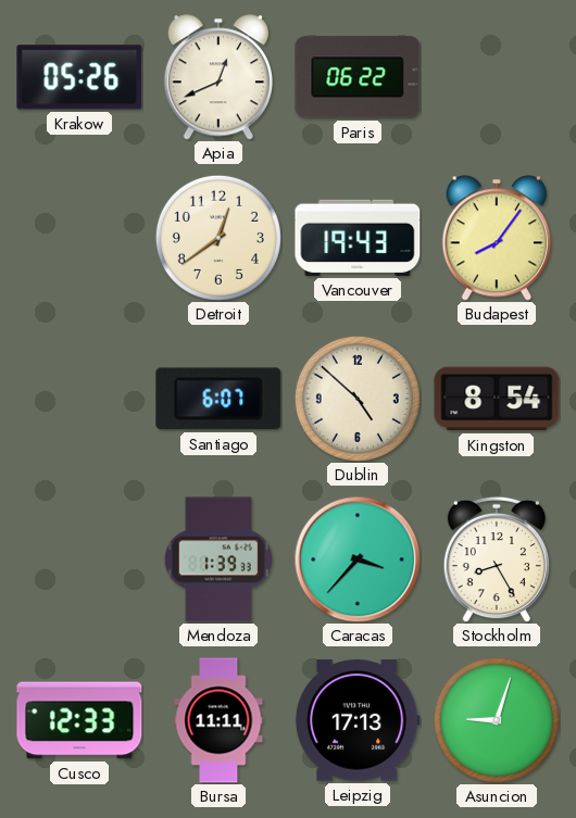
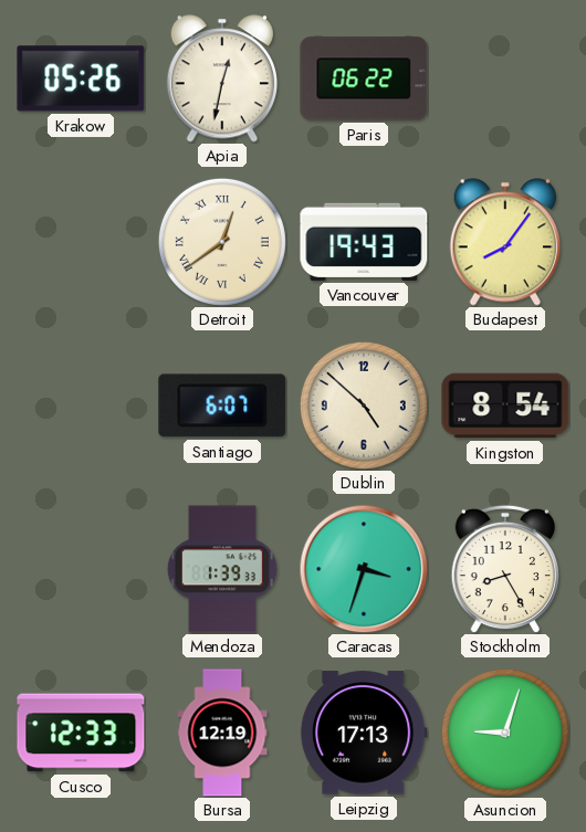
Apia: 12:41 -> 12:32 (221, 78)
Detroit numerals: Arabic -> Roman (222, 242)
Caracas: 3:37 -> 3:33 (364, 569)
Bursa: 11:11 -> 12:19 (222, 733)
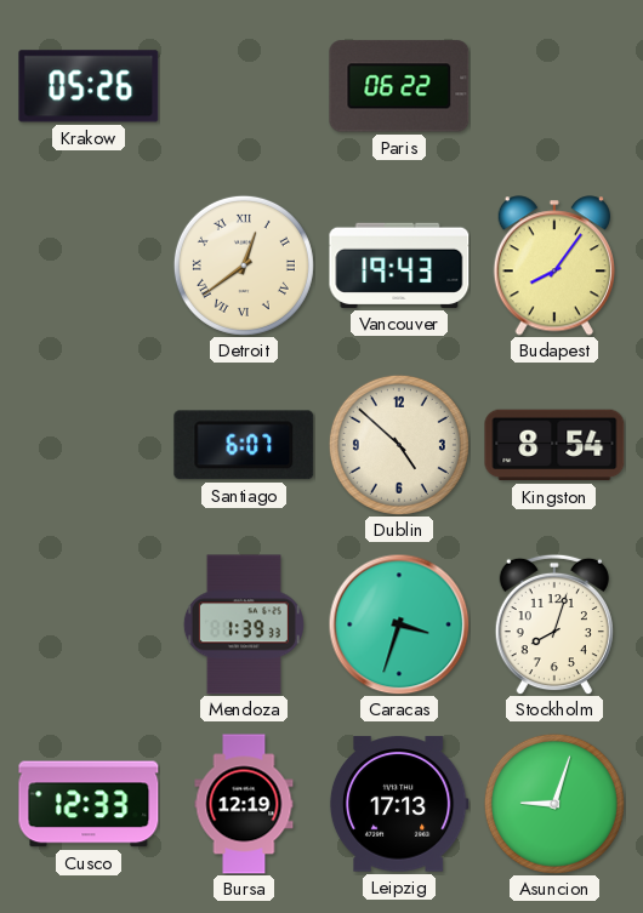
Apia: 12:32 -> none (221, 78)
Stockholm: 8:25 -> 8:03 (554, 624)
